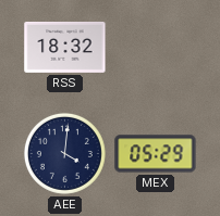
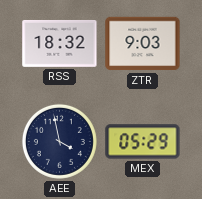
ZTR: none -> 9:03 (143, 44)
AEE: 4:01 -> 3:58 (59, 141)
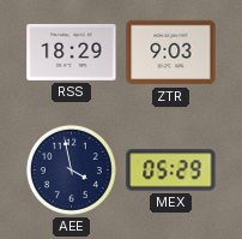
RSS: 18:32 -> 18:29 (72, 52)
